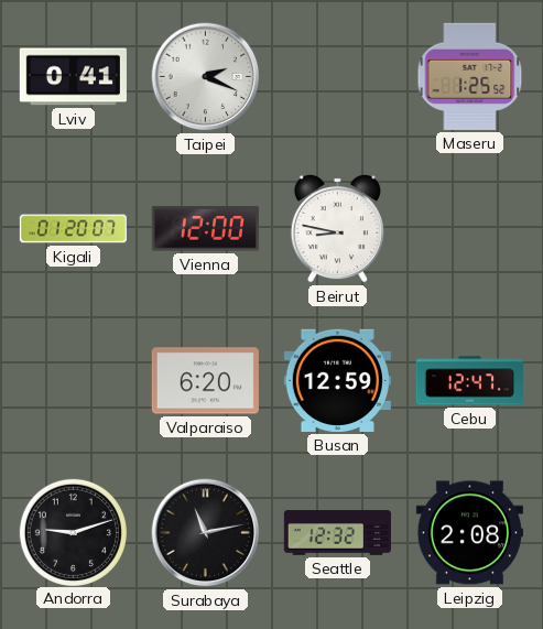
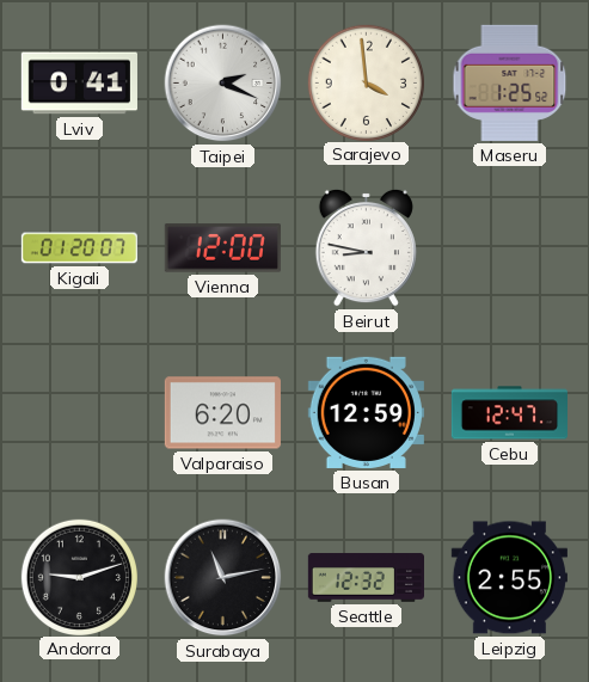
Sarajevo: none -> 3:59 (366, 82)
Leipzig: 2:08 -> 2:55 (509, 578)
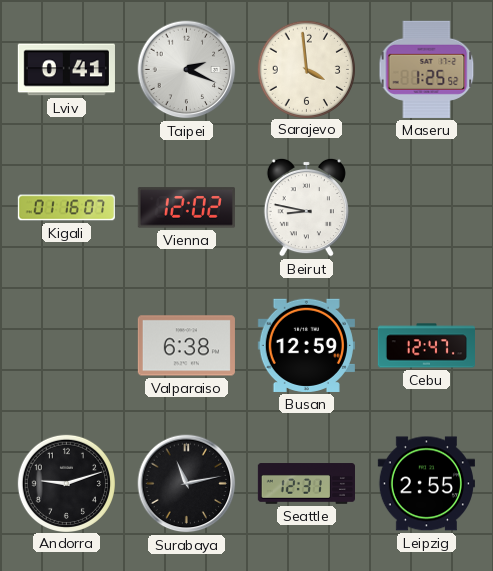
Kigali: 01:20 -> 01:16 (66, 208)
Vienna: 12:00 -> 12:02 (186, 208)
Valparaiso: 6:20 -> 6:38 (186, 346)
Seattle: 12:32 -> 12:31 (306, 484)
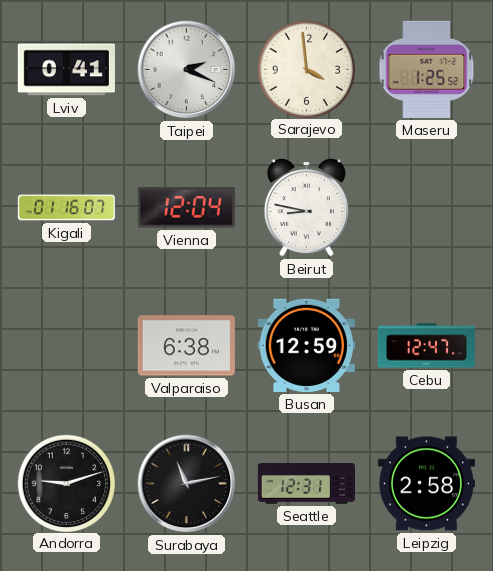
Vienna: 12:02 -> 12:04 (186, 208)
Leipzig: 2:55 -> 2:58 (426, 484)
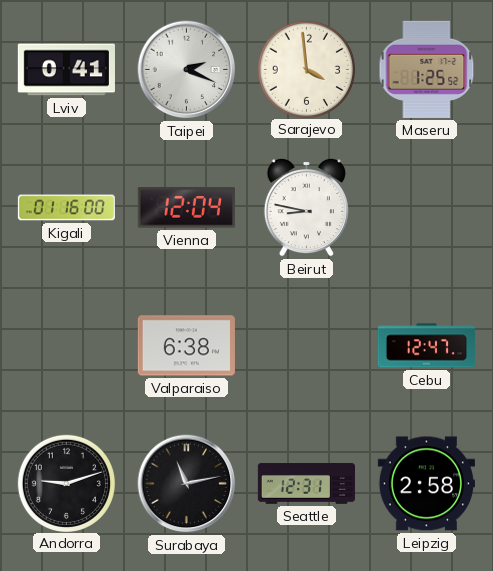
Kigali: 01:16:07 -> 01:16:00 (66, 208)
Busan: 12:59 -> none (306, 345)
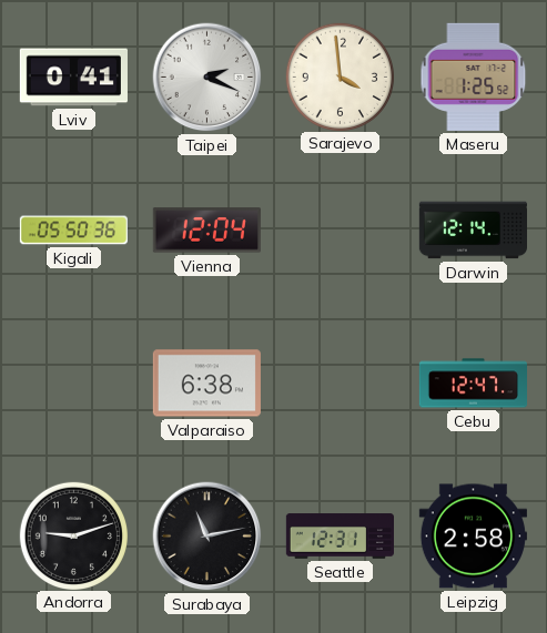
Kigali: 01:16 -> 05:50 (73, 231)
Beirut: 8:47 -> none (306, 207)
Darwin: none -> 12:14 (473, 231)
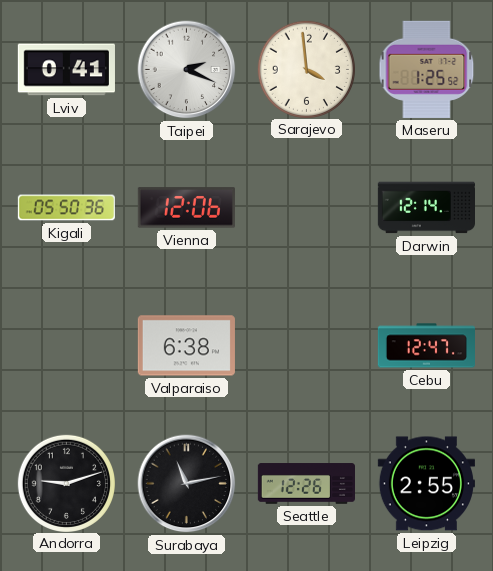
Vienna: 12:04 -> 12:06 (186, 208)
Seattle: 12:31 -> 12:26 (306, 484)
Leipzig: 2:58 -> 2:55 (426, 484)
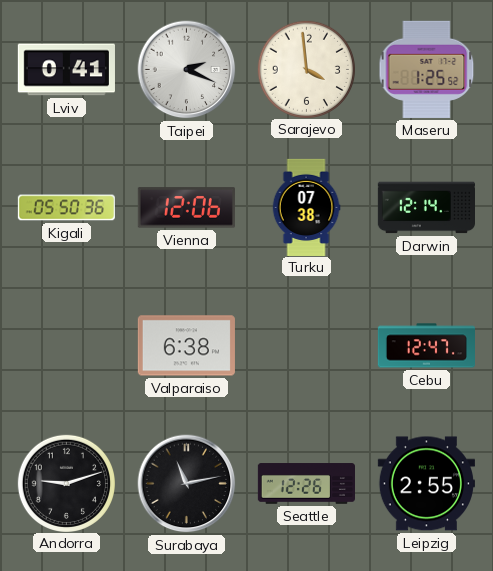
Turku: none -> 07:38 (306, 207)
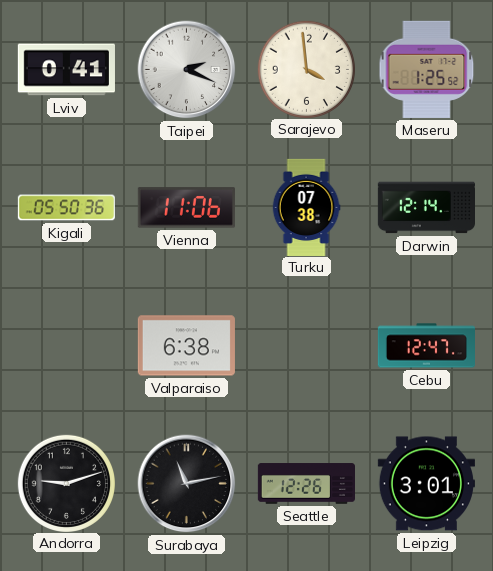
Vienna: 12:06 -> 11:06 (186, 208)
Leipzig: 2:55 -> 3:01 (426, 484)
